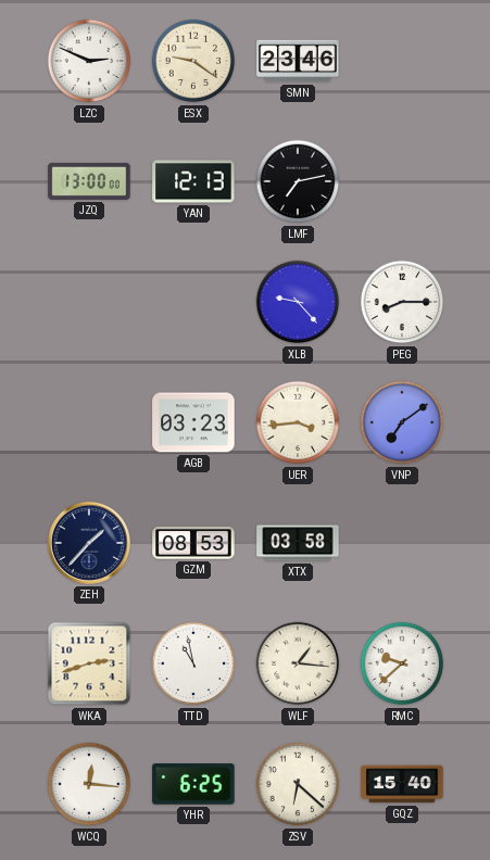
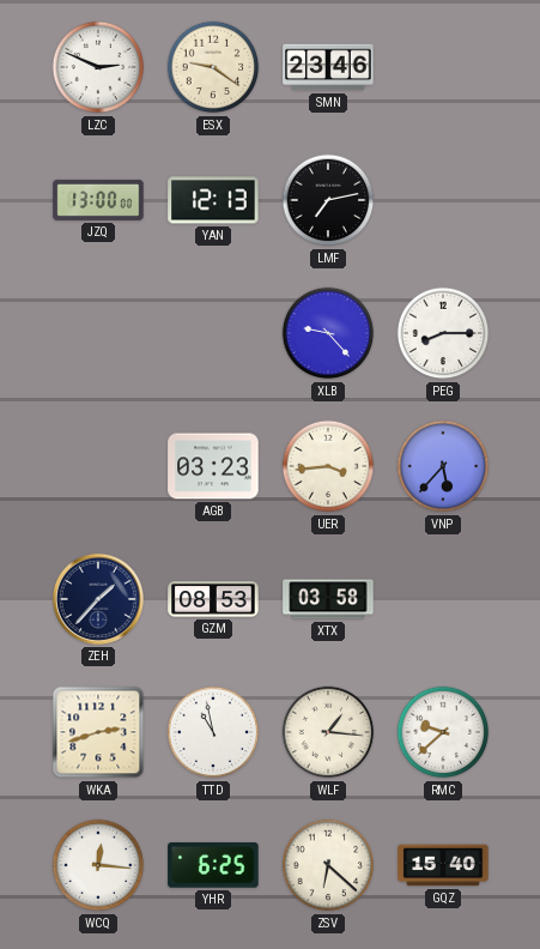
VNP: 7:09 -> 5:37 (443, 466)
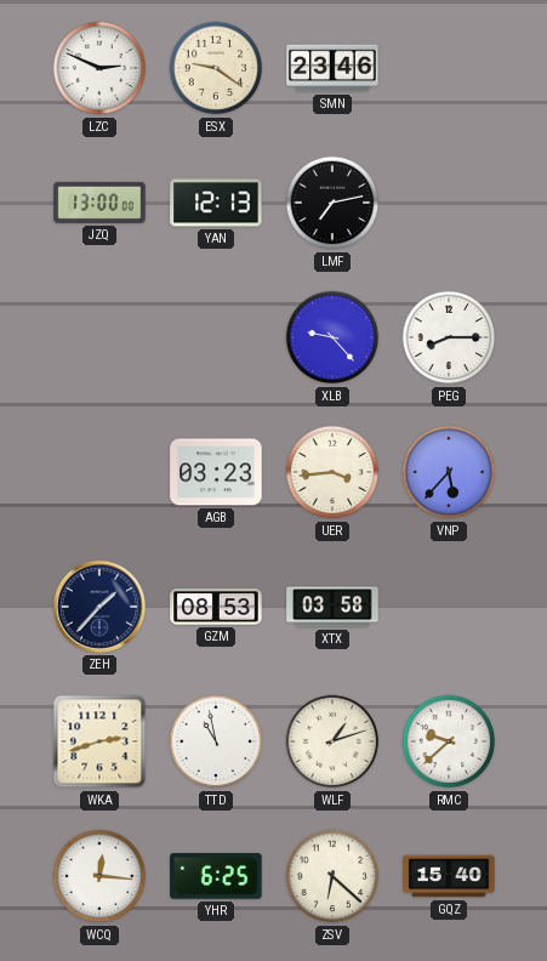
WLF: 1:16 -> 1:12 (332, 741)
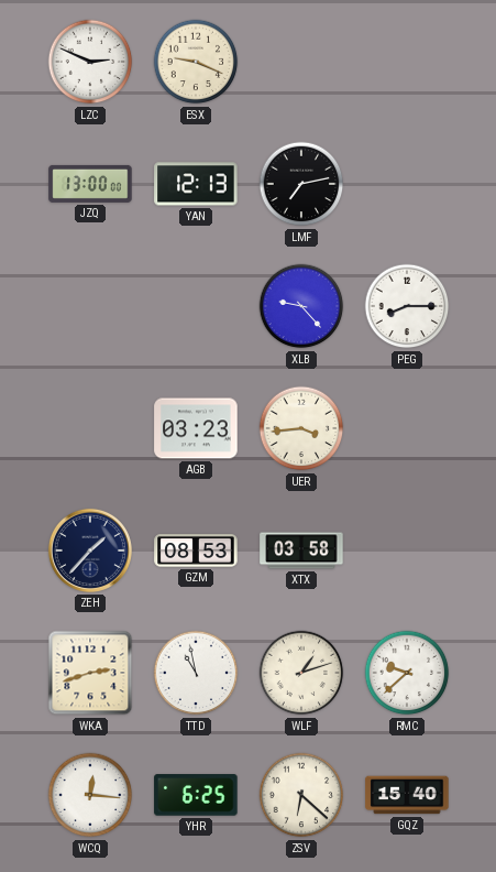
ESX: 9:21 -> 9:19 (196, 62)
SMN: 23:46 -> none (332, 68)
VNP: 5:37 -> none (449, 472)
